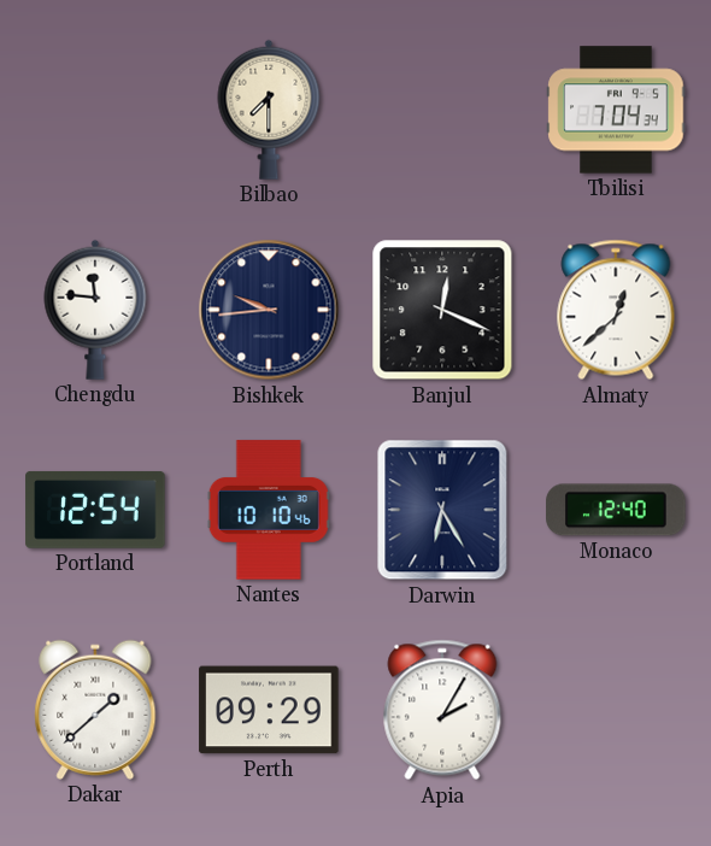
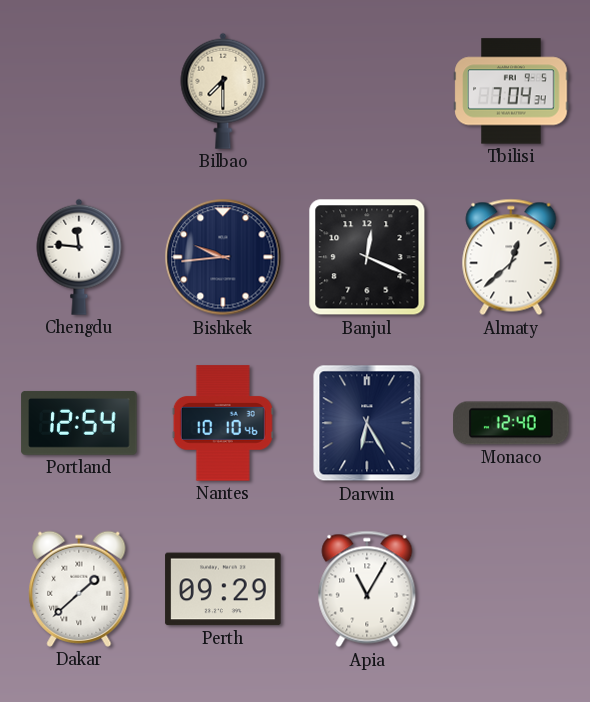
Apia: 2:05 -> 11:05 (367, 589)
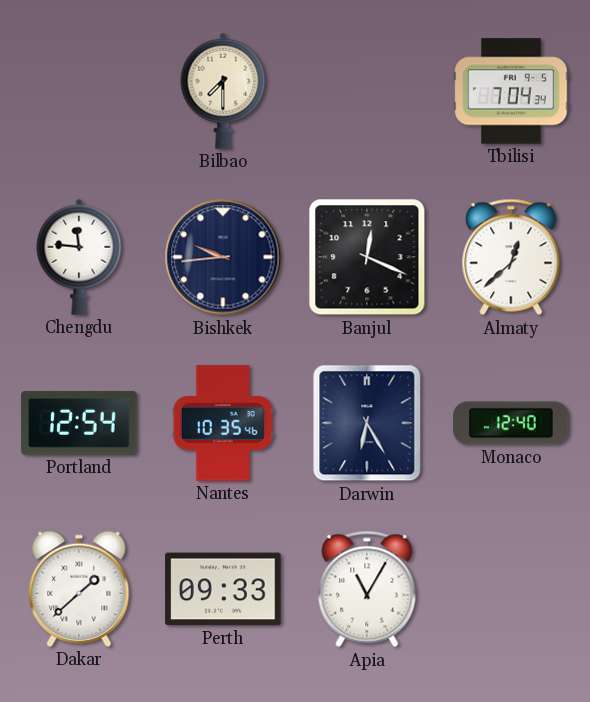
Nantes: 10:10 -> 10:35 (223, 423)
Perth: 09:29 -> 09:33 (223, 589)
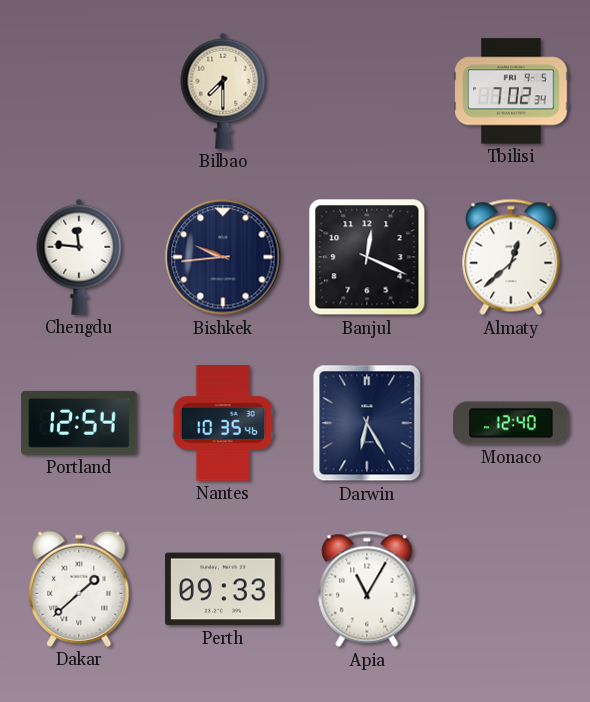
Tbilisi: 7:04 -> 7:02 (511, 91)
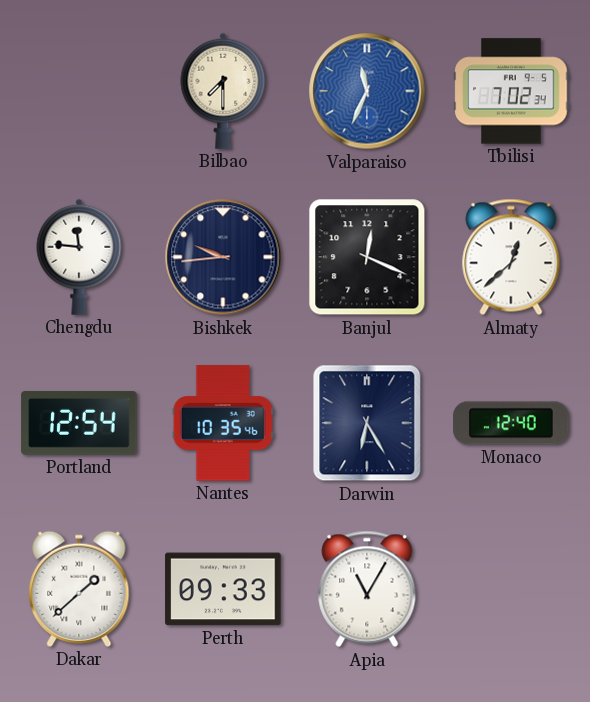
Valparaiso: none -> 11:34 (367, 91)
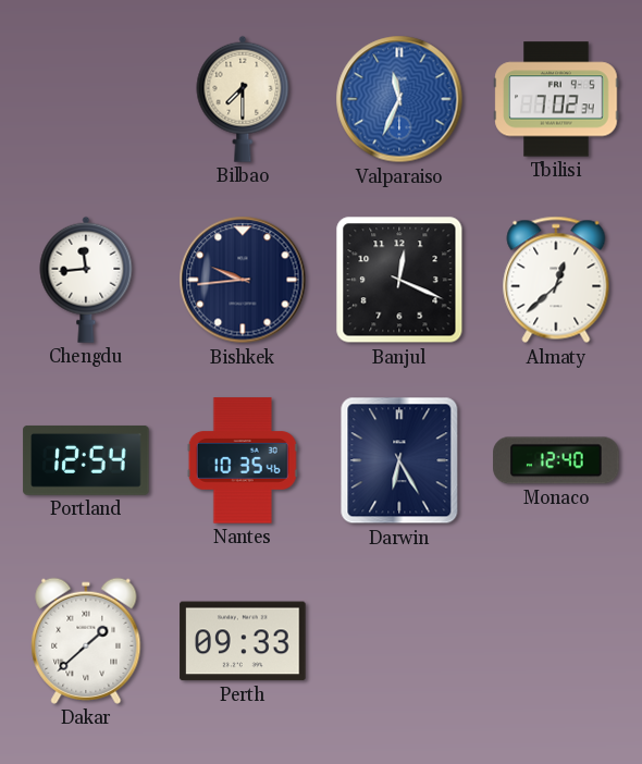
Chengdu: 11:46 -> 11:44 (86, 280)
Apia: 11:05 -> none (367, 589)
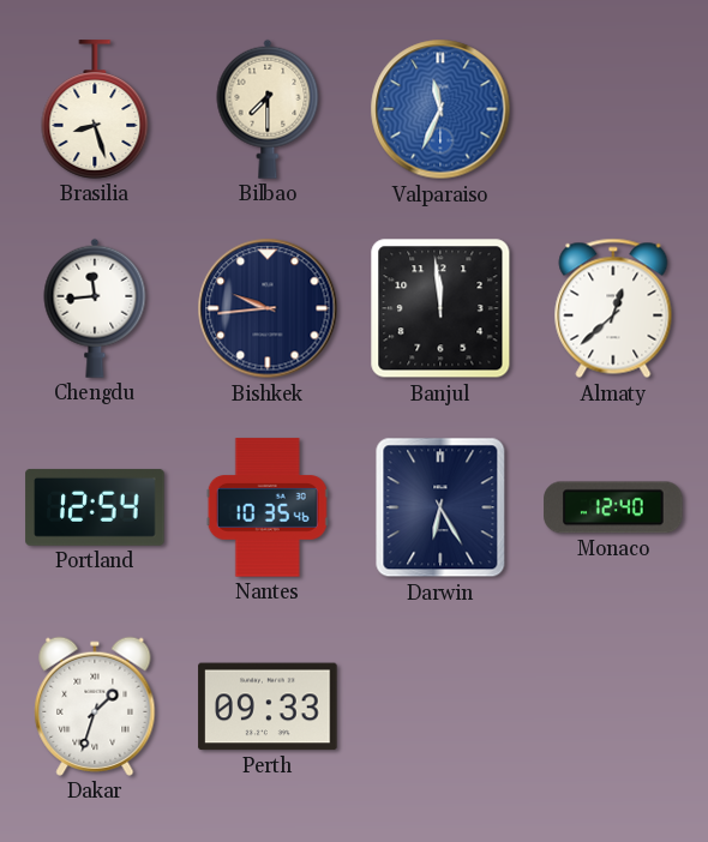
Brasilia: none -> 8:27 (95, 109)
Tbilisi: 7:02 -> none (556, 99)
Banjul: 12:19 -> 11:59 (440, 308)
Dakar: 1:38 -> 1:33 (95, 706)
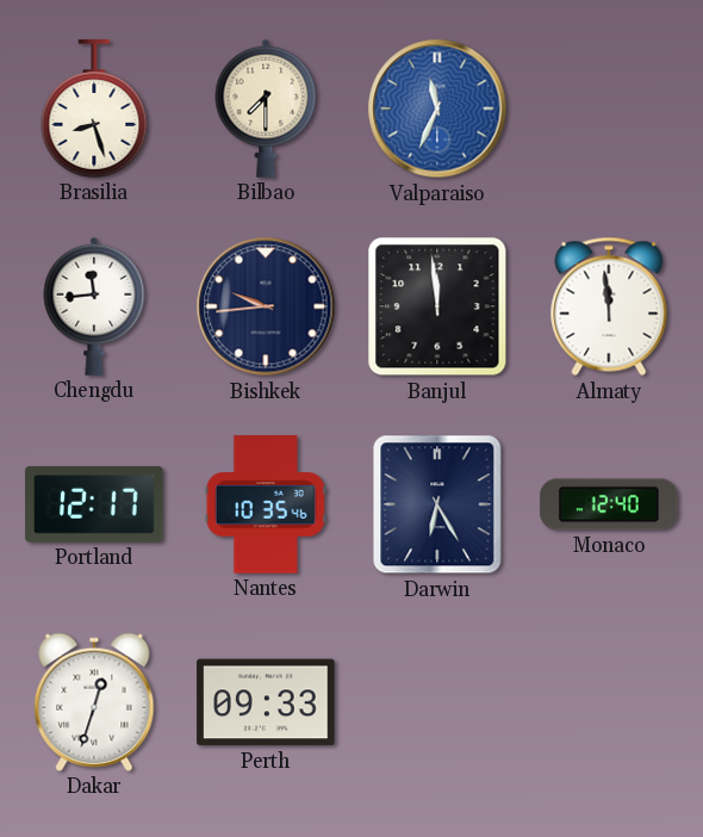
Almaty: 12:38 -> 11:59 (609, 306)
Portland: 12:54 -> 12:17 (94, 504)
Dakar: 1:33 -> 12:33 (94, 702)
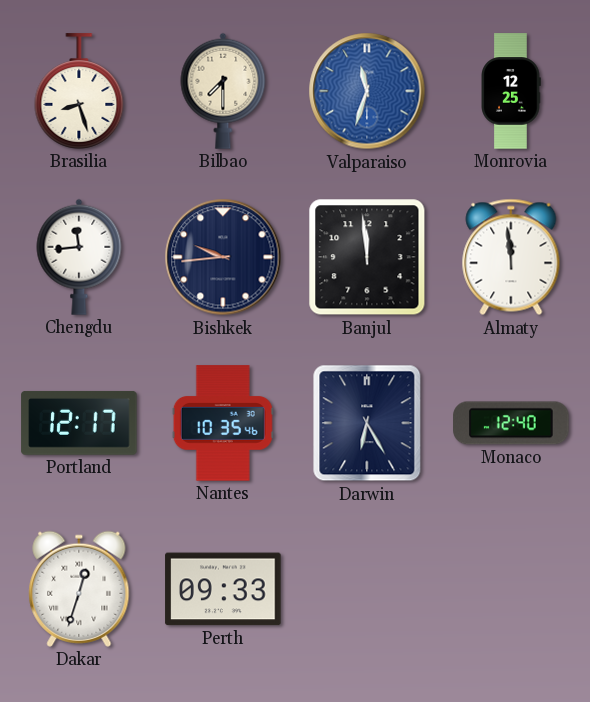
Valparaiso: 11:34 -> 11:33 (367, 91)
Monrovia: none -> 12:25 (511, 91)
